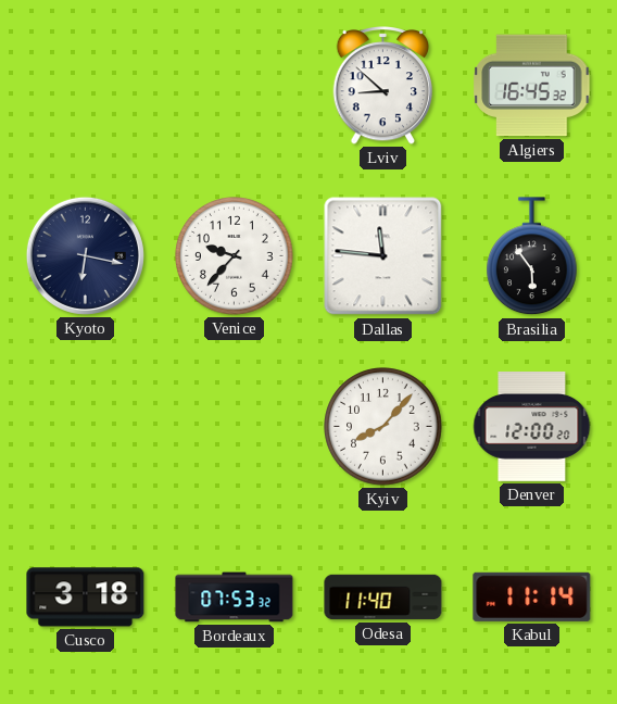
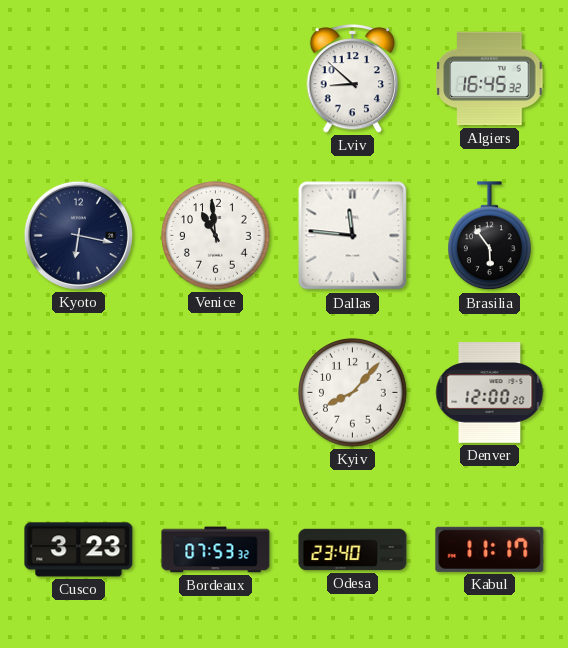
Venice: 9:37 -> 10:59 (216, 236)
Cusco: 3:18 -> 3:23 (79, 550)
Odesa: 11:40 -> 23:40 (353, 550)
Kabul: 11:14 -> 11:17 (490, 549)
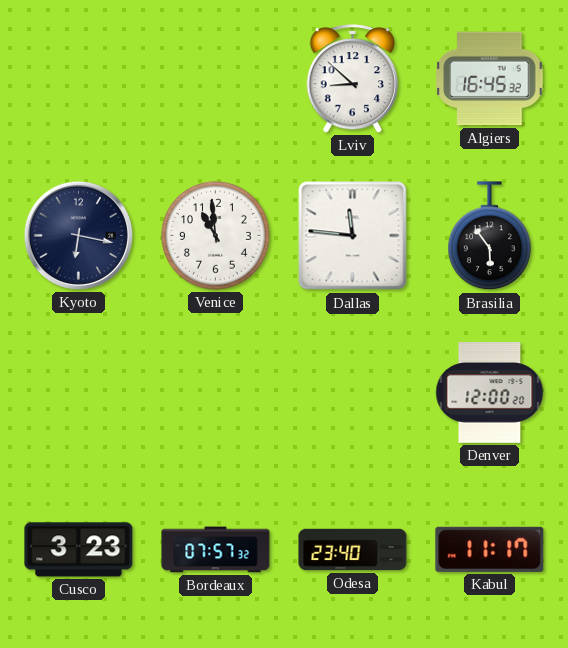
Kyiv: 8:07 -> none (353, 393)
Bordeaux: 07:53 -> 07:57 (216, 550)
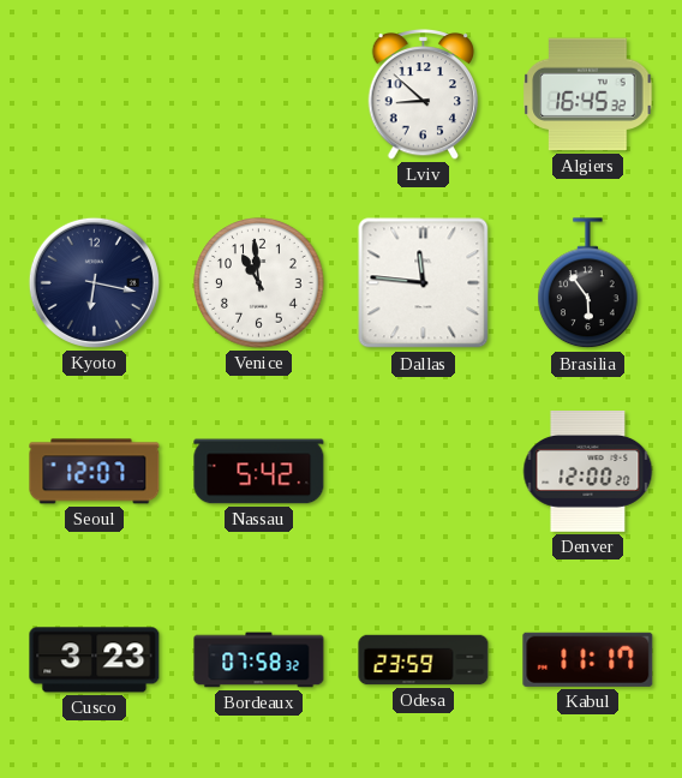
Seoul: none -> 12:07 (95, 472)
Nassau: none -> 5:42 (259, 472)
Bordeaux: 07:57 -> 07:58 (259, 660)
Odesa: 23:40 -> 23:59 (424, 660)
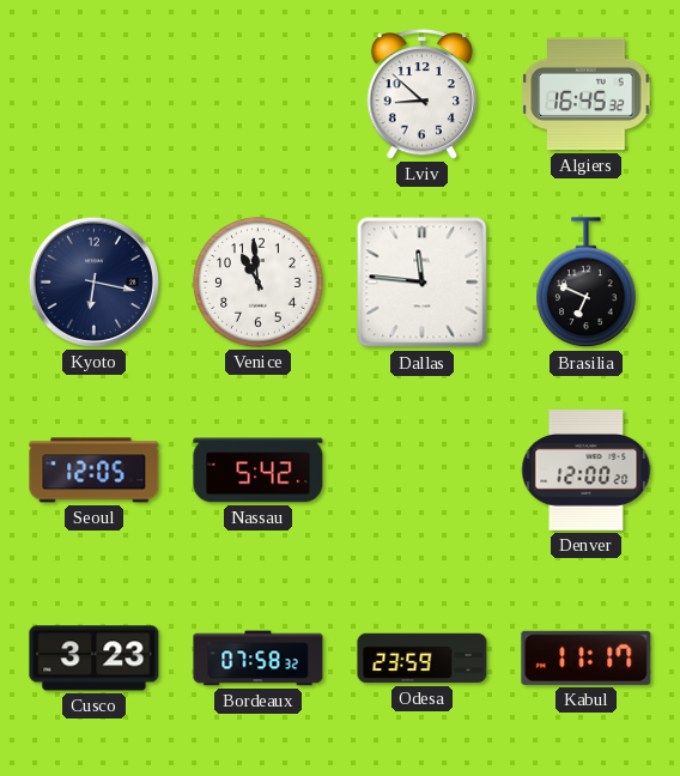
Brasilia: 5:54 -> 6:49 (587, 283)
Seoul: 12:07 -> 12:05 (95, 471)
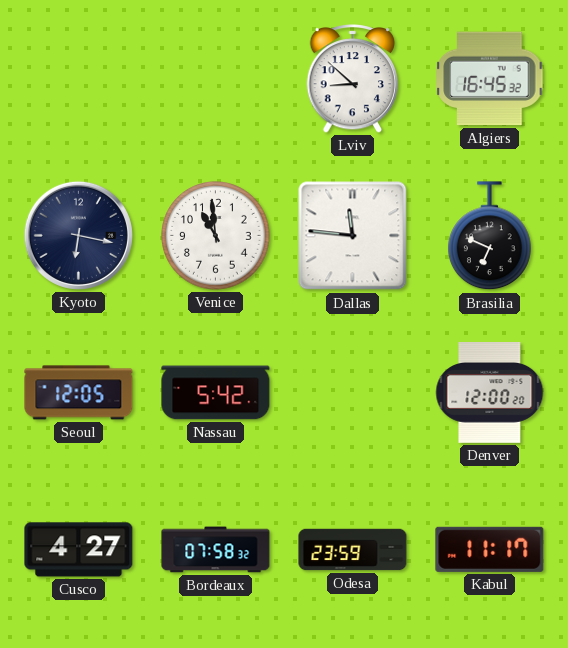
Cusco: 3:23 -> 4:27 (79, 550)
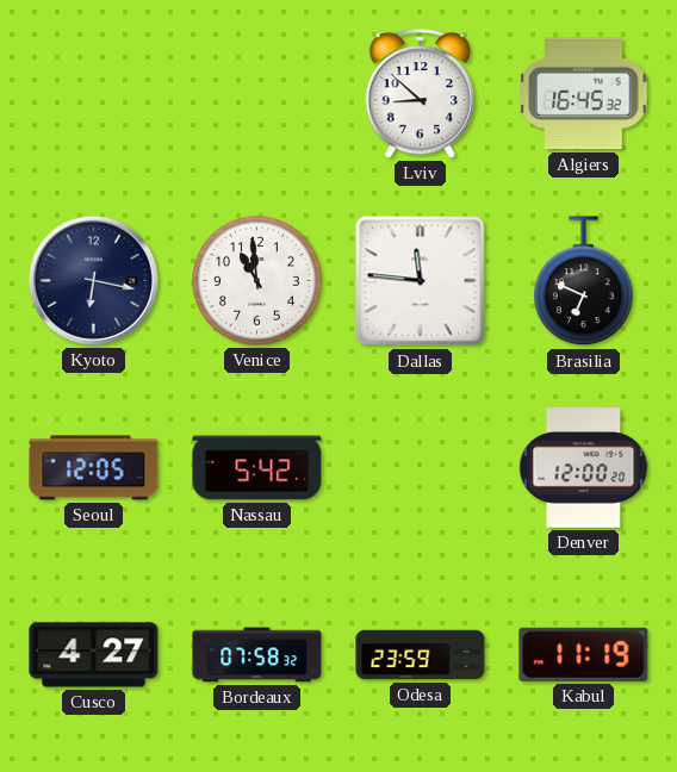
Kabul: 11:17 -> 11:19 (584, 654)
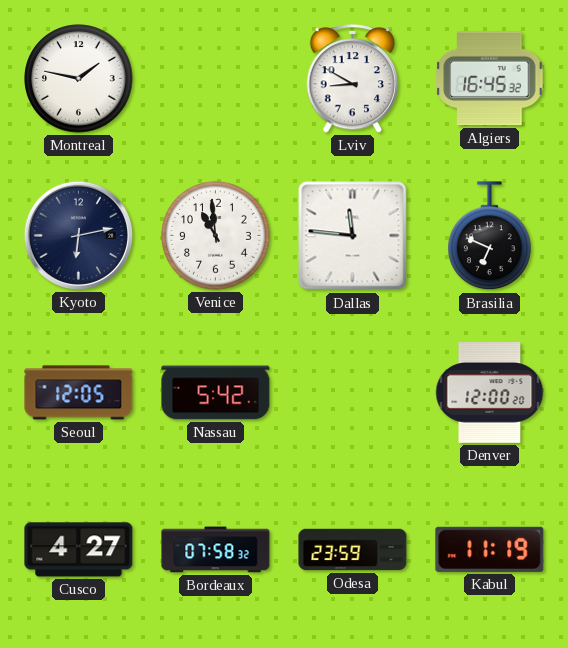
Montreal: none -> 1:47 (79, 79)
Lviv: 8:52 -> 8:50 (353, 79)
Kyoto: 6:17 -> 6:13 (78, 235)
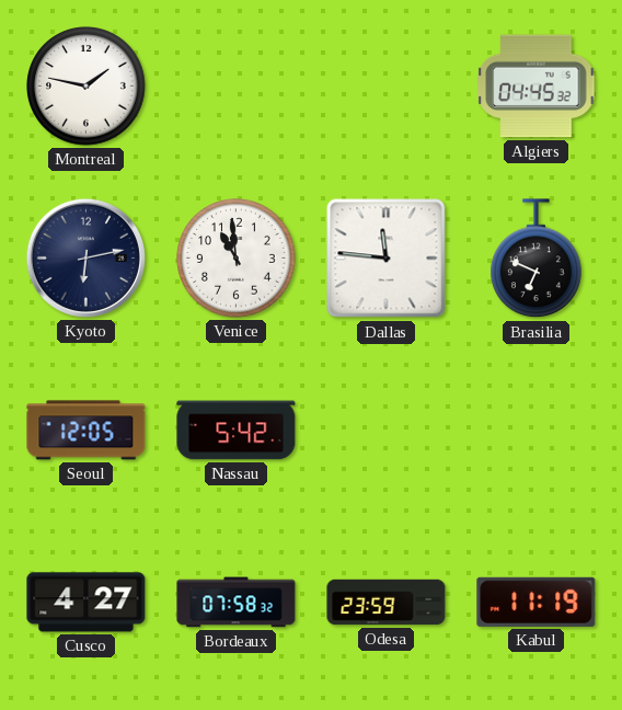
Lviv: 8:50 -> none (353, 79)
Algiers: 16:45 -> 04:45 (537, 87)
Denver: 12:00 -> none (490, 393)
